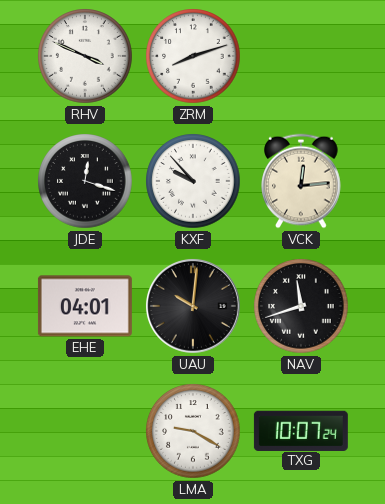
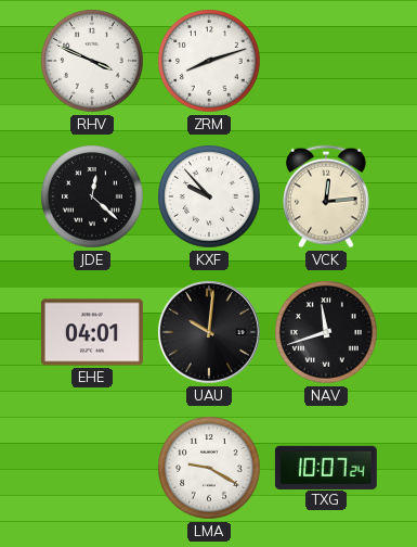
JDE: 12:18 -> 12:22 (92, 196)
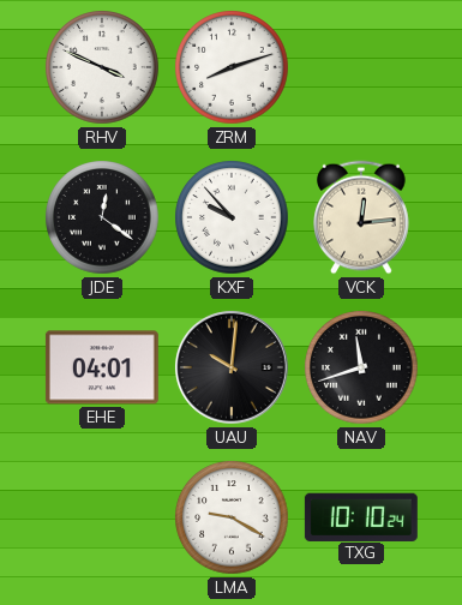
JDE: 12:22 -> 12:21 (102, 217)
TXG: 10:07 -> 10:10 (361, 516)
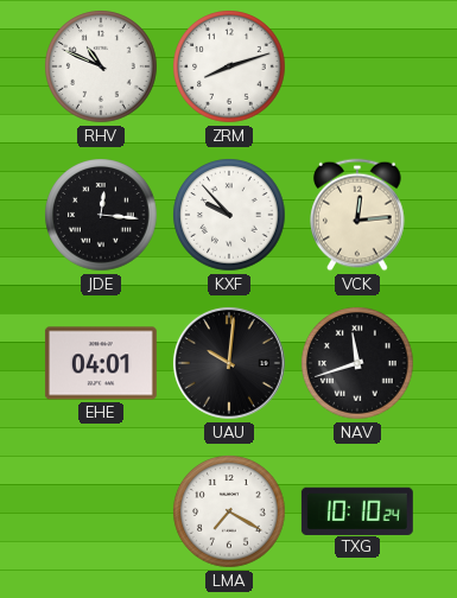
RHV: 3:49 -> 10:49 (101, 66)
JDE: 12:21 -> 12:16 (101, 215)
LMA: 9:20 -> 7:20 (229, 511)
